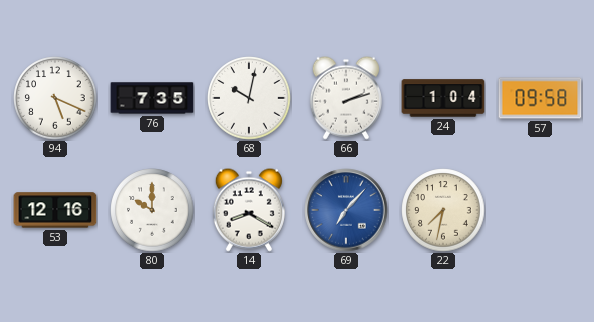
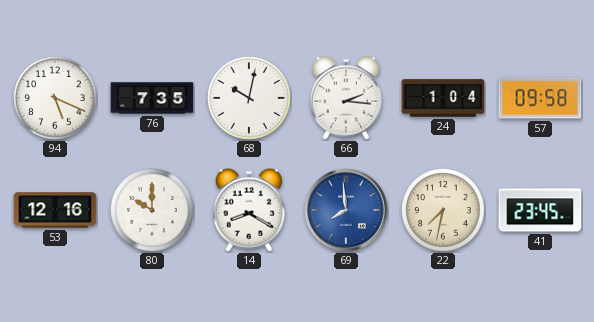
66: 2:12 -> 2:16 (346, 98)
69: 7:07 -> 7:59 (346, 210)
41: none -> 23:45 (540, 210)
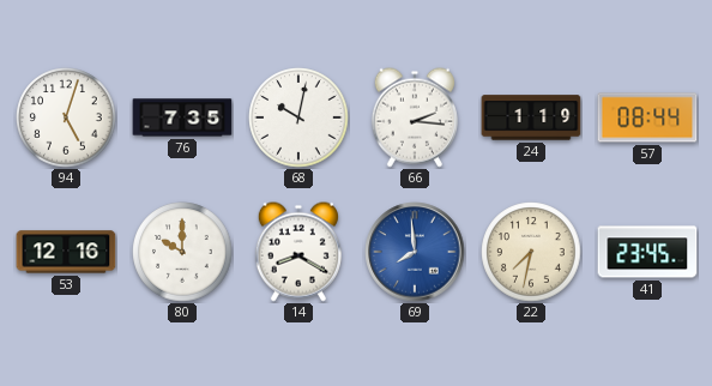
94: 5:19 -> 5:03 (66, 117)
24: 1:04 -> 1:19 (531, 117)
57: 09:58 -> 08:44 (647, 117)
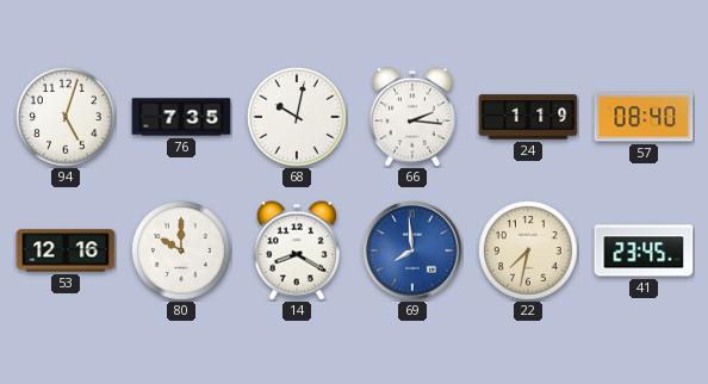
57: 08:44 -> 08:40 (644, 117)
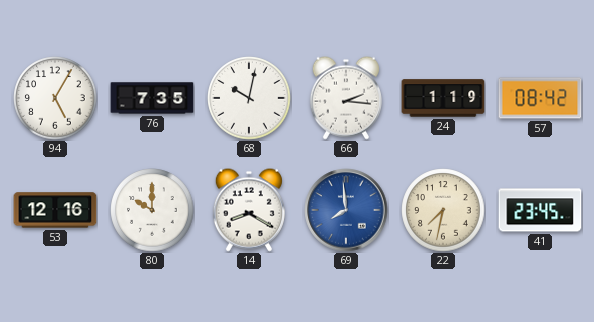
94: 5:03 -> 5:05 (55, 98)
57: 08:40 -> 08:42 (540, 98)
